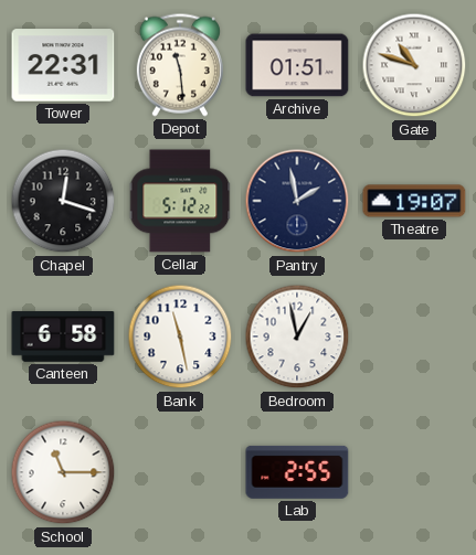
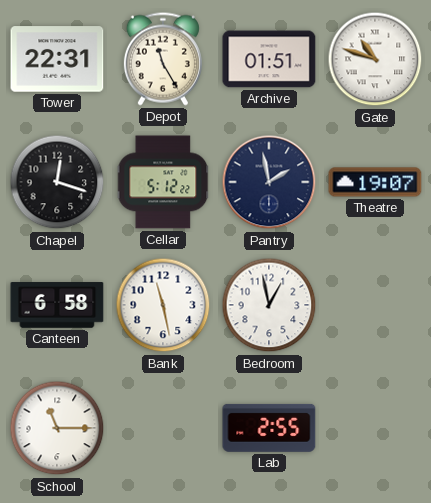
Depot: 11:29 -> 11:25 (163, 59)
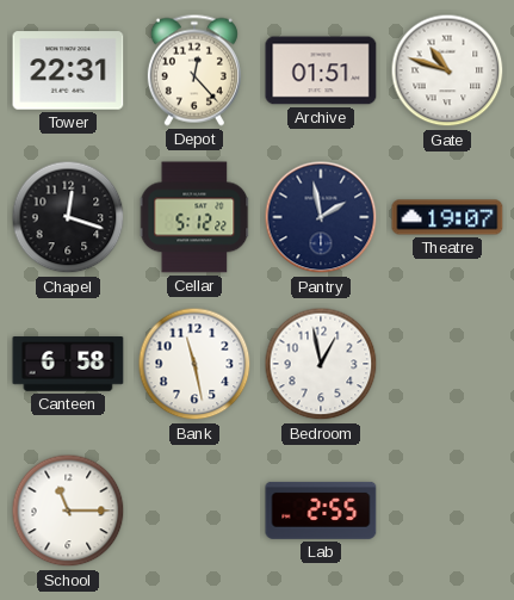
Depot: 11:25 -> 12:23 (194, 70)
